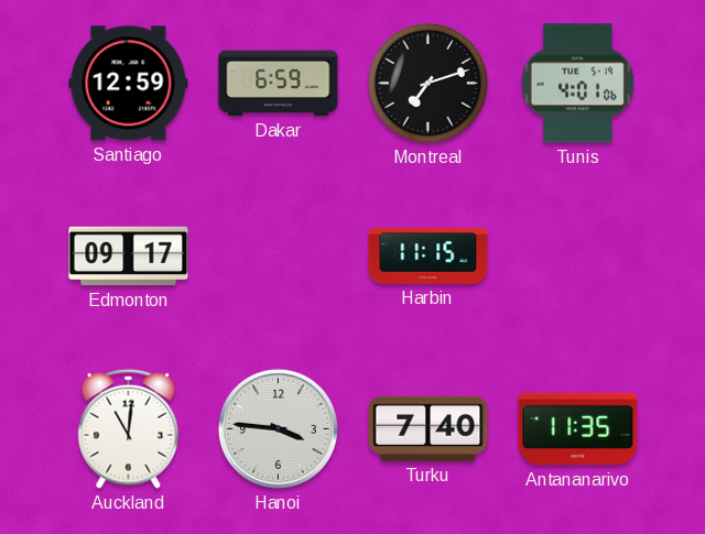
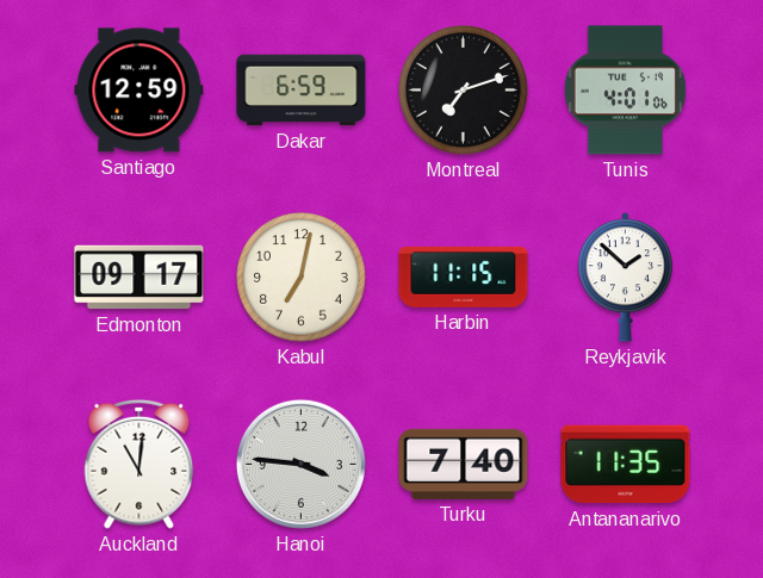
Kabul: none -> 7:02 (302, 278)
Reykjavik: none -> 1:52 (625, 278)
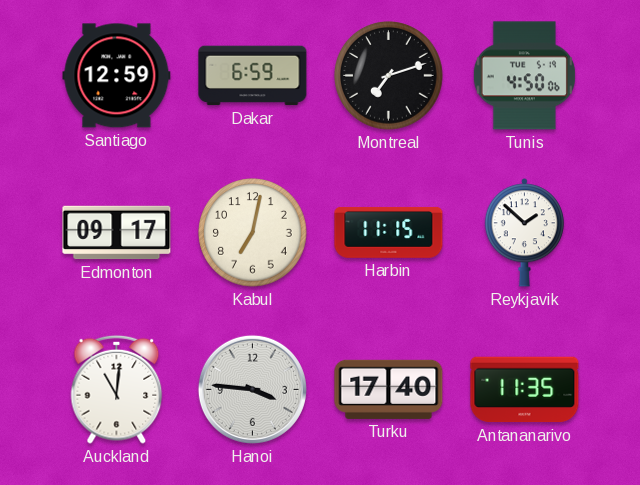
Tunis: 4:01 -> 4:50 (524, 76)
Turku: 7:40 -> 17:40 (389, 389)
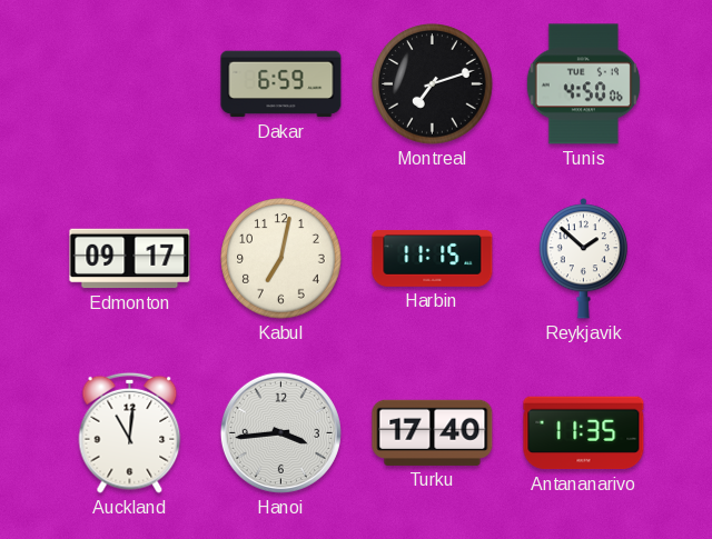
Santiago: 12:59 -> none (117, 76)
Hanoi: 3:46 -> 3:44 (280, 432)
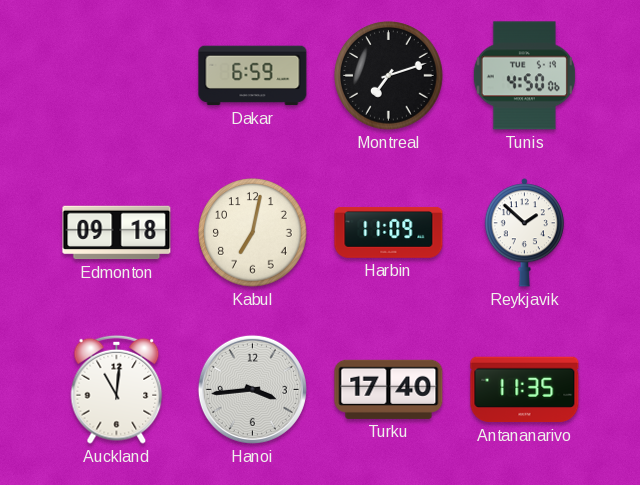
Edmonton: 09:17 -> 09:18 (117, 233)
Harbin: 11:15 -> 11:09 (389, 232)
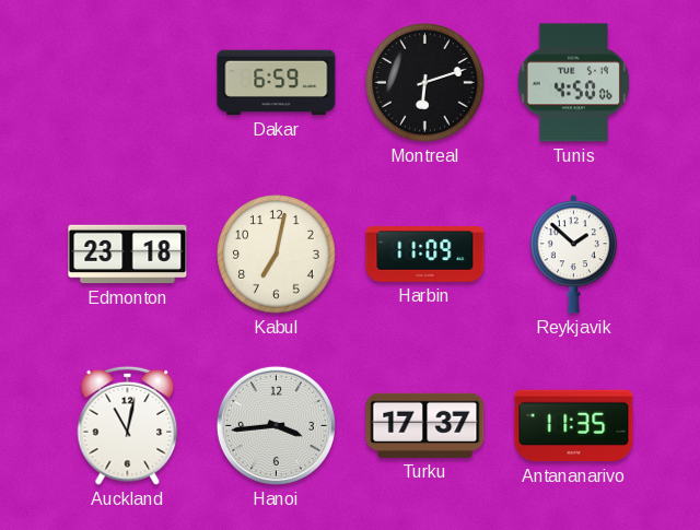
Montreal: 7:12 -> 6:12 (425, 83)
Edmonton: 09:18 -> 23:18 (128, 255)
Auckland: 11:01 -> 11:02 (128, 425)
Turku: 17:40 -> 17:37 (425, 425)
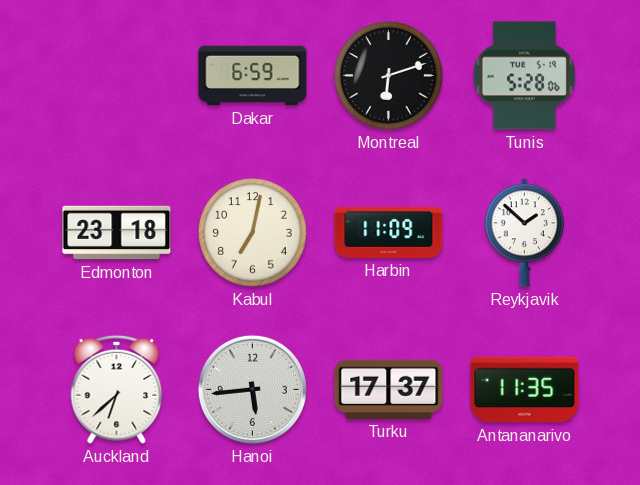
Tunis: 4:50 -> 5:28 (524, 76)
Auckland: 11:02 -> 6:38 (117, 389)
Hanoi: 3:44 -> 5:44 (252, 389)
